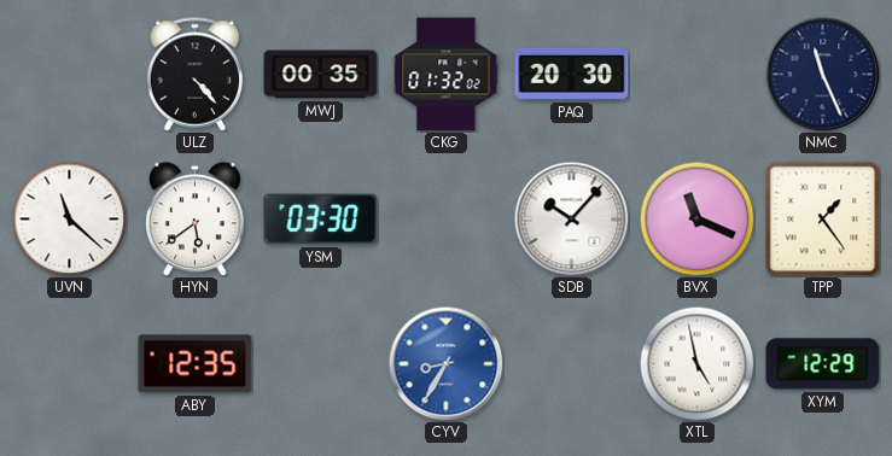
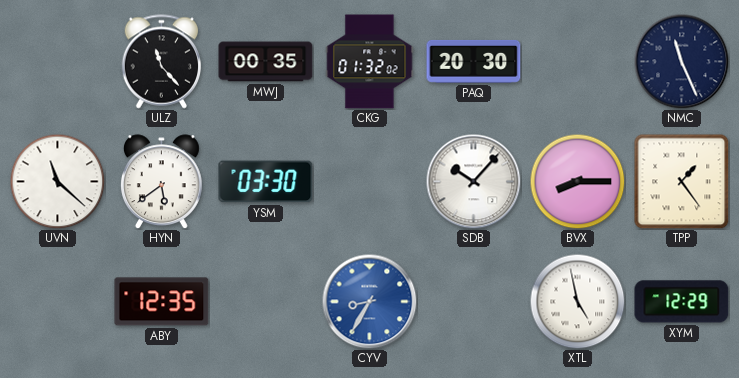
ULZ: 4:23 -> 11:23 (161, 62)
BVX: 11:19 -> 8:15 (577, 181)
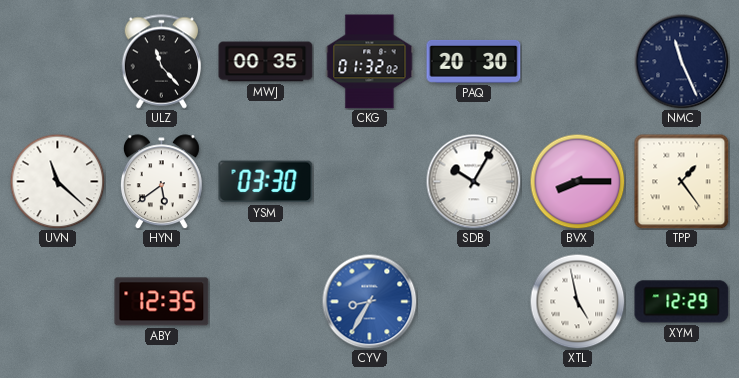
SDB: 10:07 -> 10:05 (473, 181)
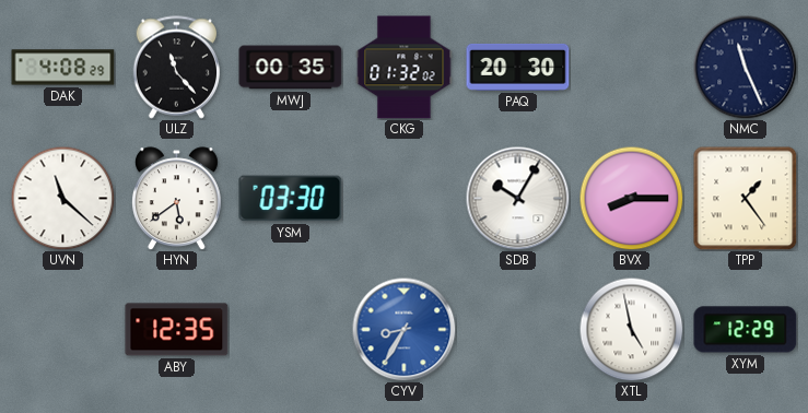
DAK: none -> 4:08 (63, 68)
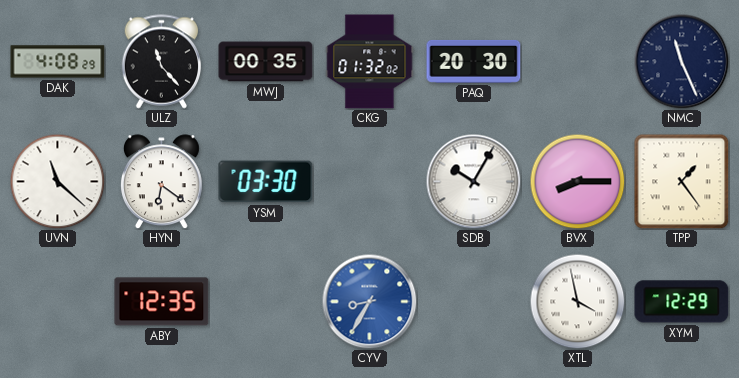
HYN: 5:39 -> 6:21 (161, 182)
XTL: 4:58 -> 3:58 (577, 301)
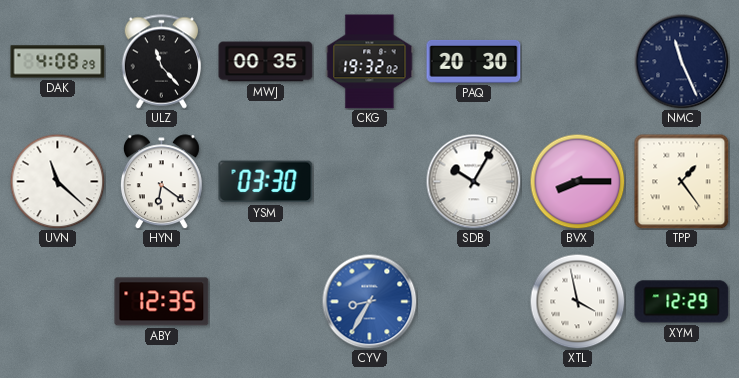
CKG: 01:32 -> 19:32 (370, 62)
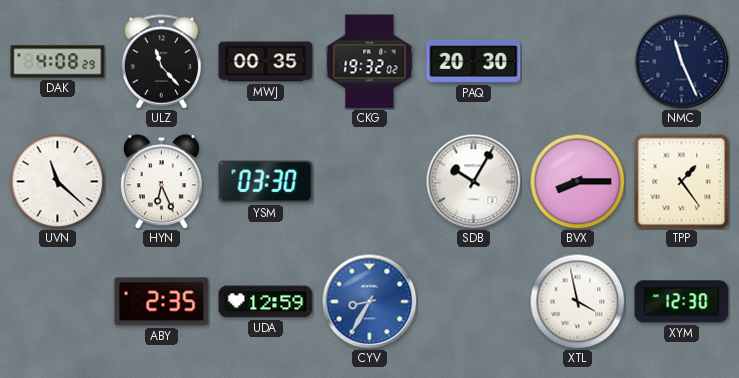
HYN: 6:21 -> 6:26 (161, 182)
ABY: 12:35 -> 2:35 (162, 302)
UDA: none -> 12:59 (266, 302)
XYM: 12:29 -> 12:30 (682, 302)
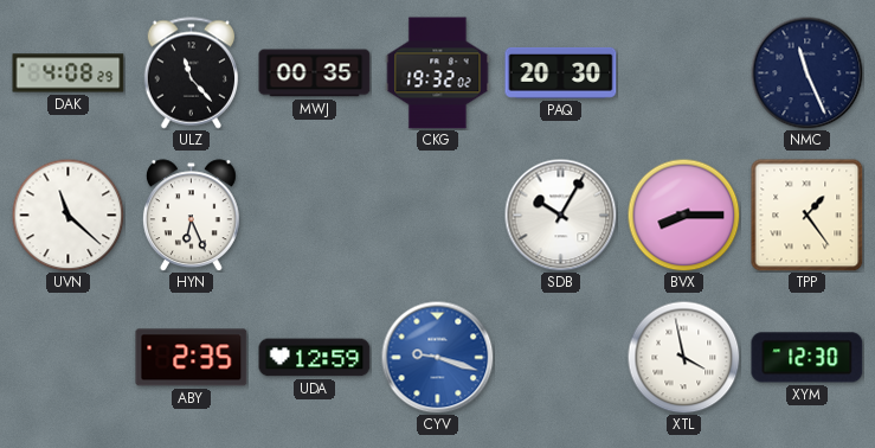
YSM: 03:30 -> none (266, 182)
CYV: 8:35 -> 9:18 (437, 357)
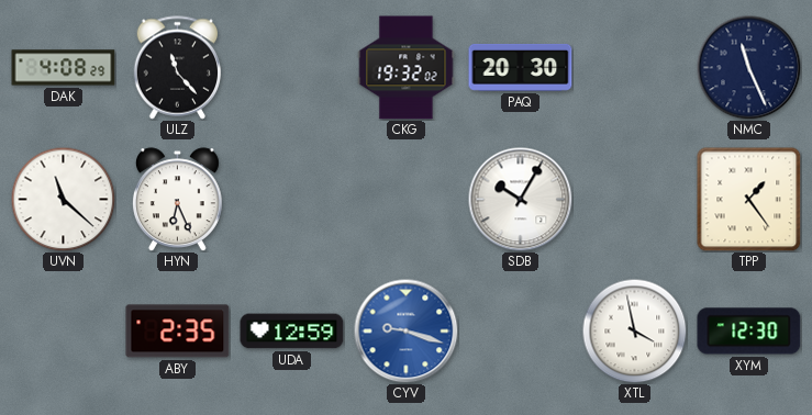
MWJ: 00:35 -> none (315, 73)
BVX: 8:15 -> none (683, 215)
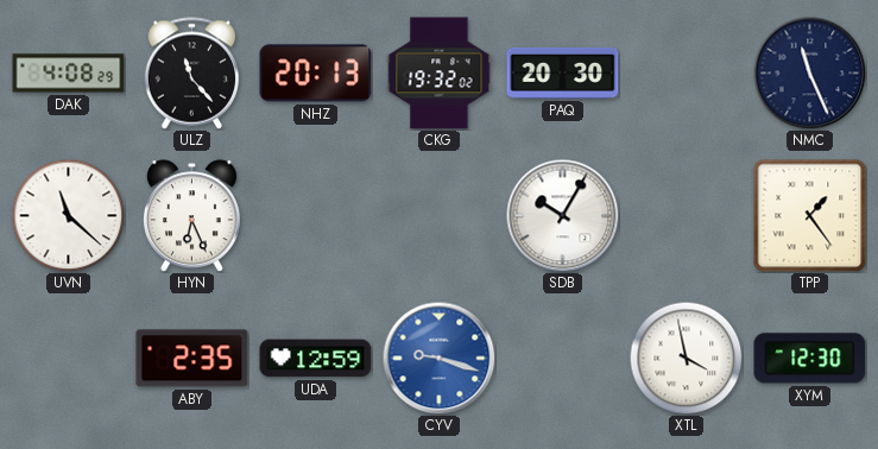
NHZ: none -> 20:13 (316, 74)
